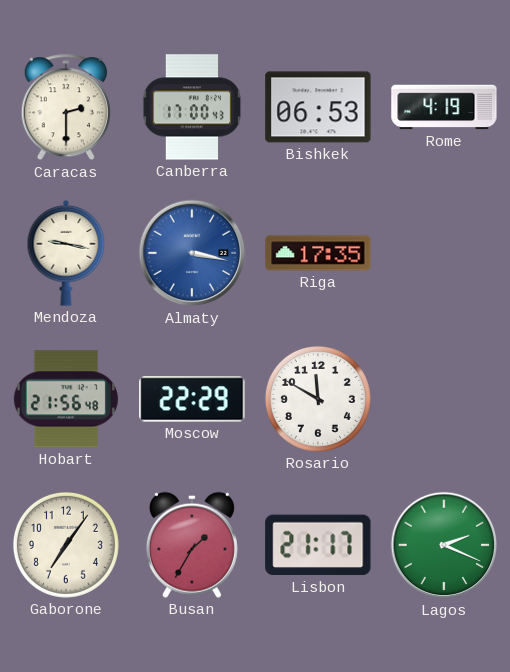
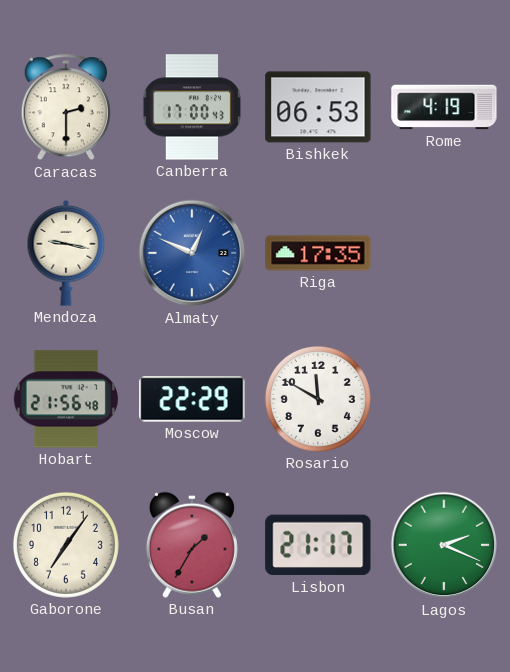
Almaty: 3:17 -> 12:49 (192, 253)
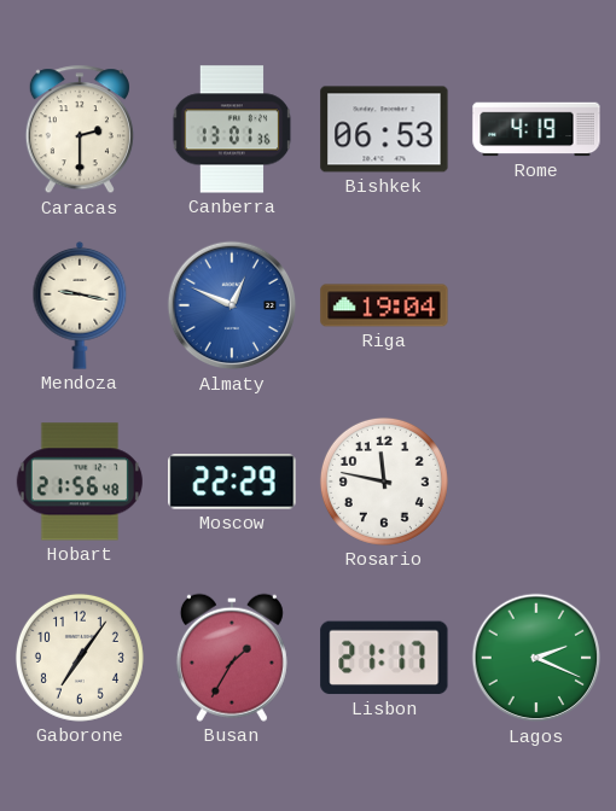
Canberra: 17:00 -> 13:01 (232, 129)
Riga: 17:35 -> 19:04 (384, 305)
Rosario: 11:50 -> 11:47 (384, 482)
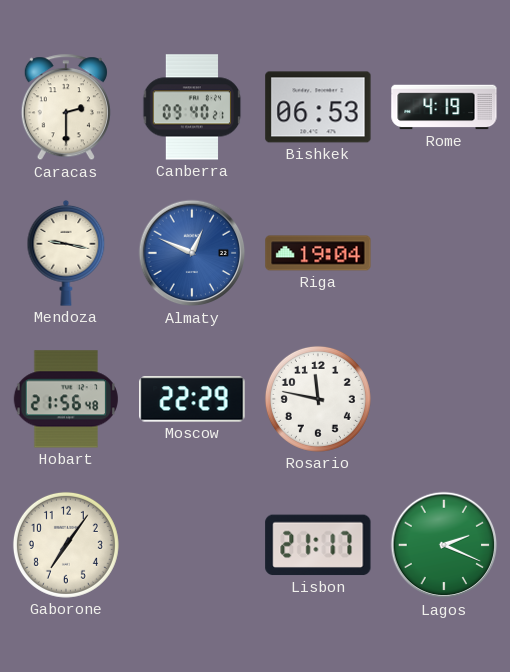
Canberra: 13:01 -> 09:40 (192, 107)
Busan: 1:35 -> none (232, 658)
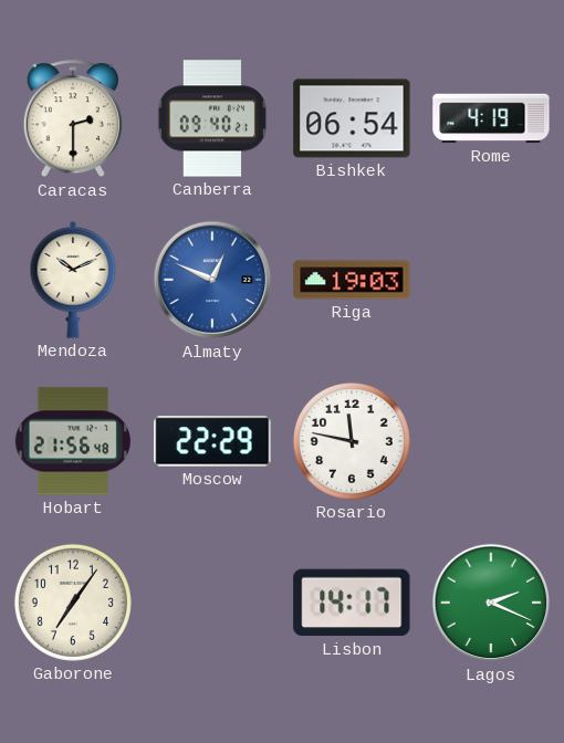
Bishkek: 06:53 -> 06:54 (352, 118)
Mendoza: 9:17 -> 10:11 (73, 280)
Riga: 19:04 -> 19:03 (352, 280)
Lisbon: 21:17 -> 14:17 (352, 603)
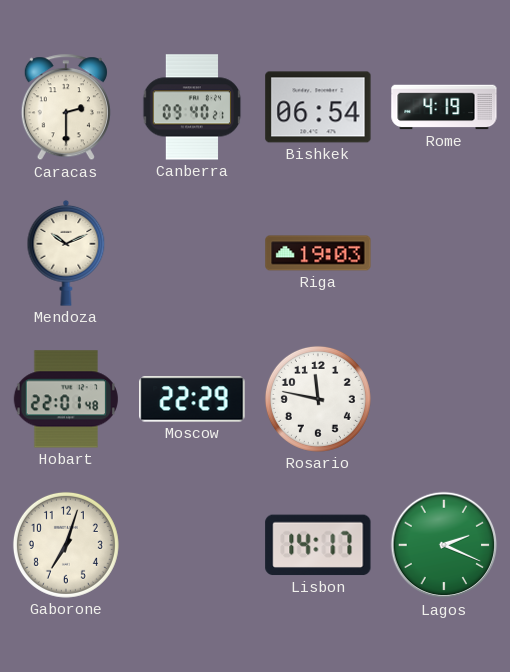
Almaty: 12:49 -> none (212, 280)
Hobart: 21:56 -> 22:01 (66, 399)
Gaborone: 7:06 -> 7:03 (66, 545)
